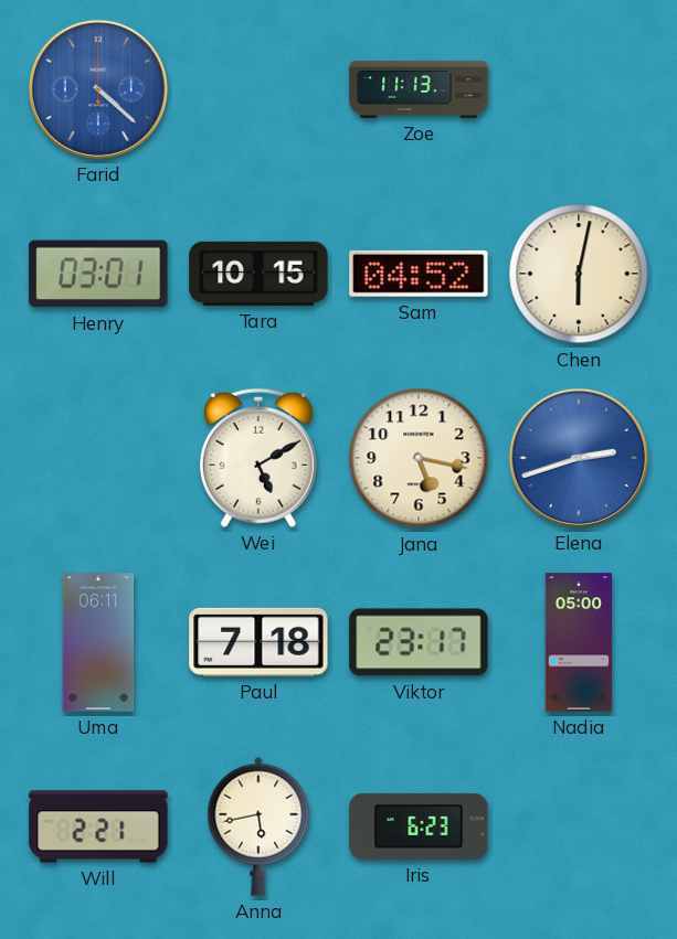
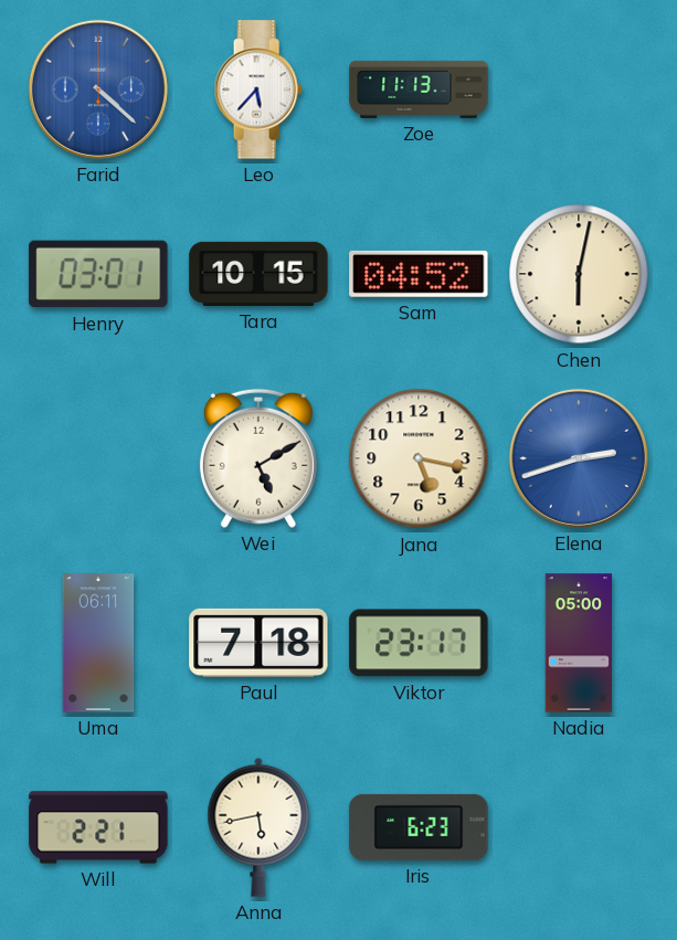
Leo: none -> 5:37 (258, 89)
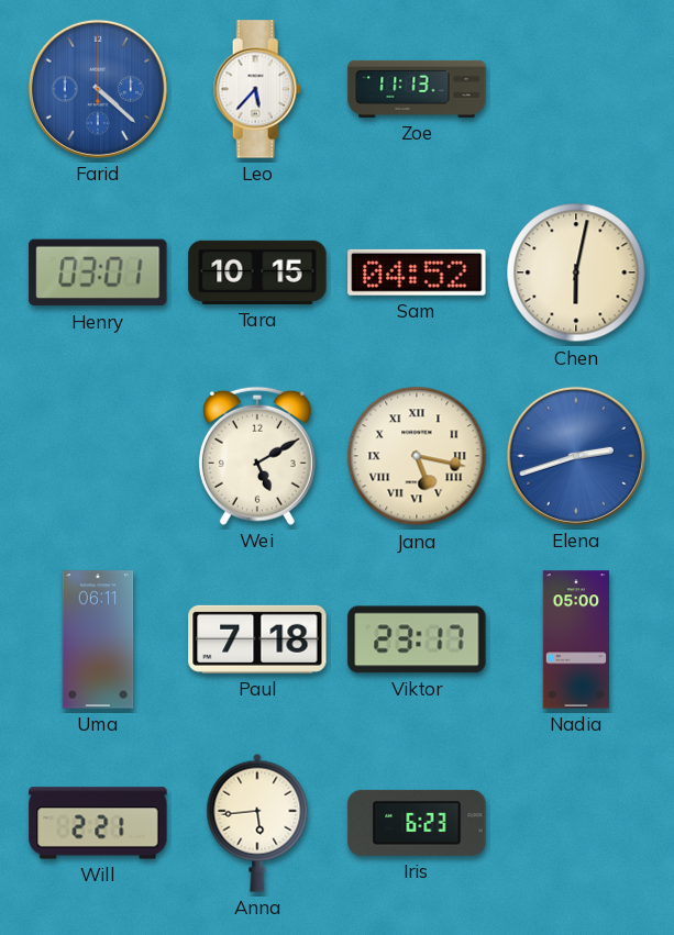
Jana numerals: Arabic -> Roman (417, 456)
Anna: 5:43 -> 5:44 (257, 823)
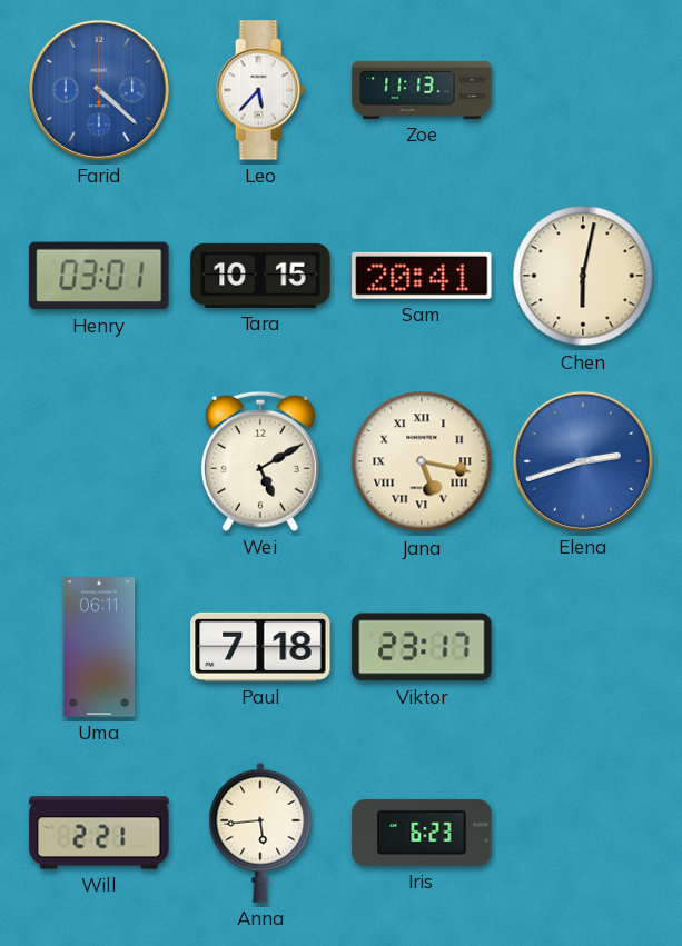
Sam: 04:52 -> 20:41 (422, 276)
Nadia: 05:00 -> none (575, 639)
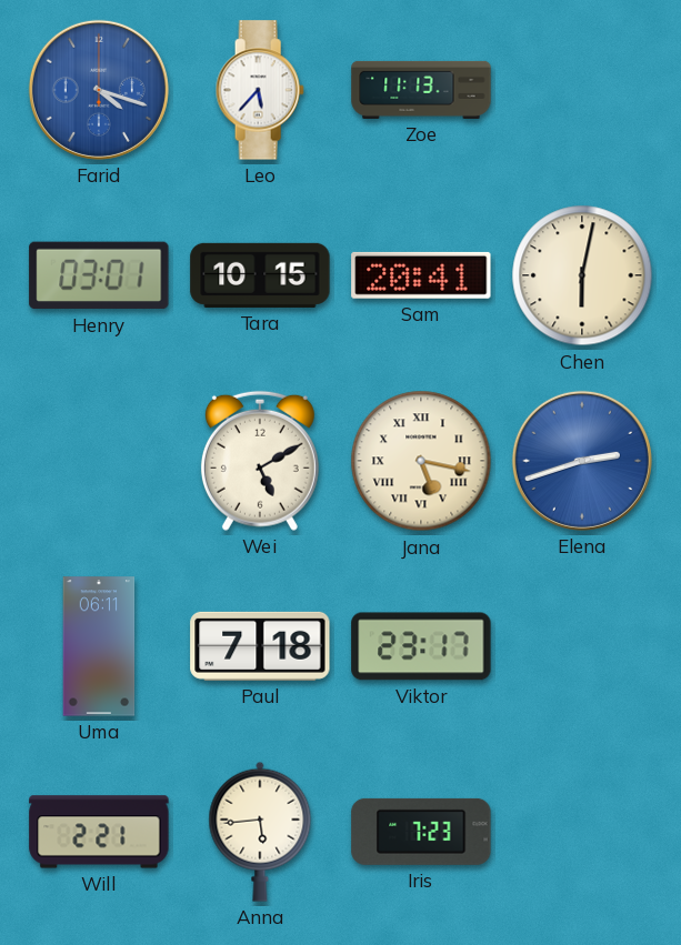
Farid: 4:22 -> 4:18 (99, 90)
Iris: 6:23 -> 7:23 (421, 832)
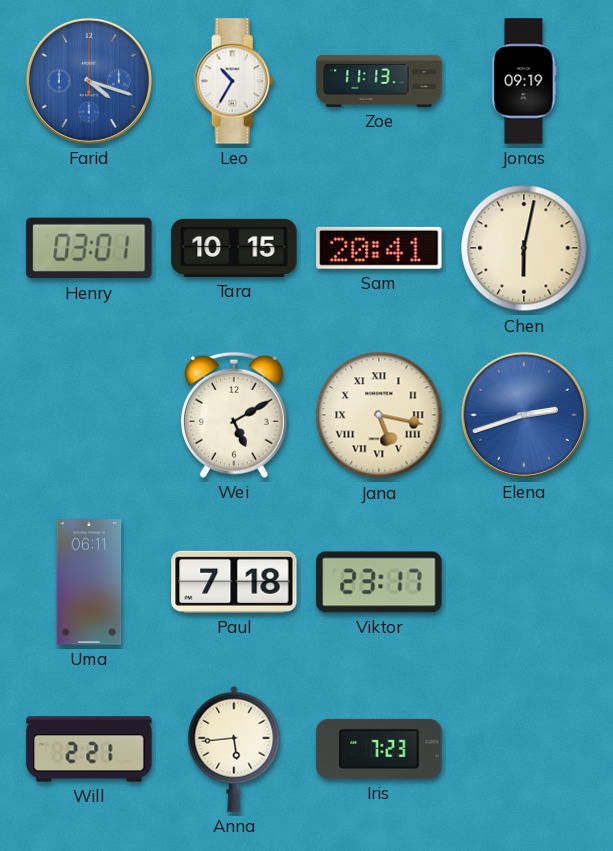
Leo: 5:37 -> 10:35 (234, 81)
Jonas: none -> 09:19 (524, 81)
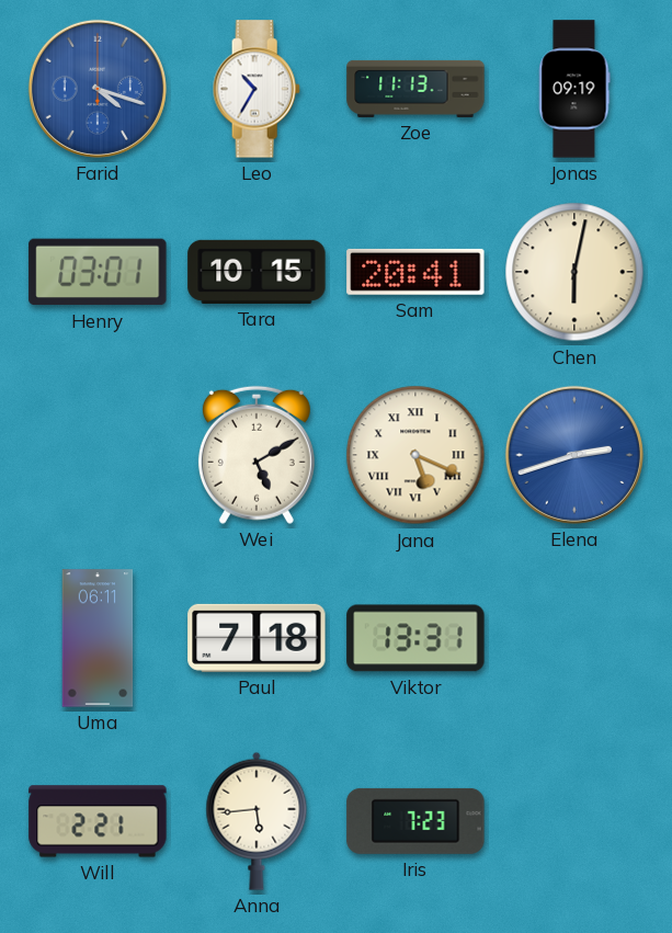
Jana: 5:17 -> 5:19 (415, 455)
Viktor: 23:17 -> 13:31 (415, 638)
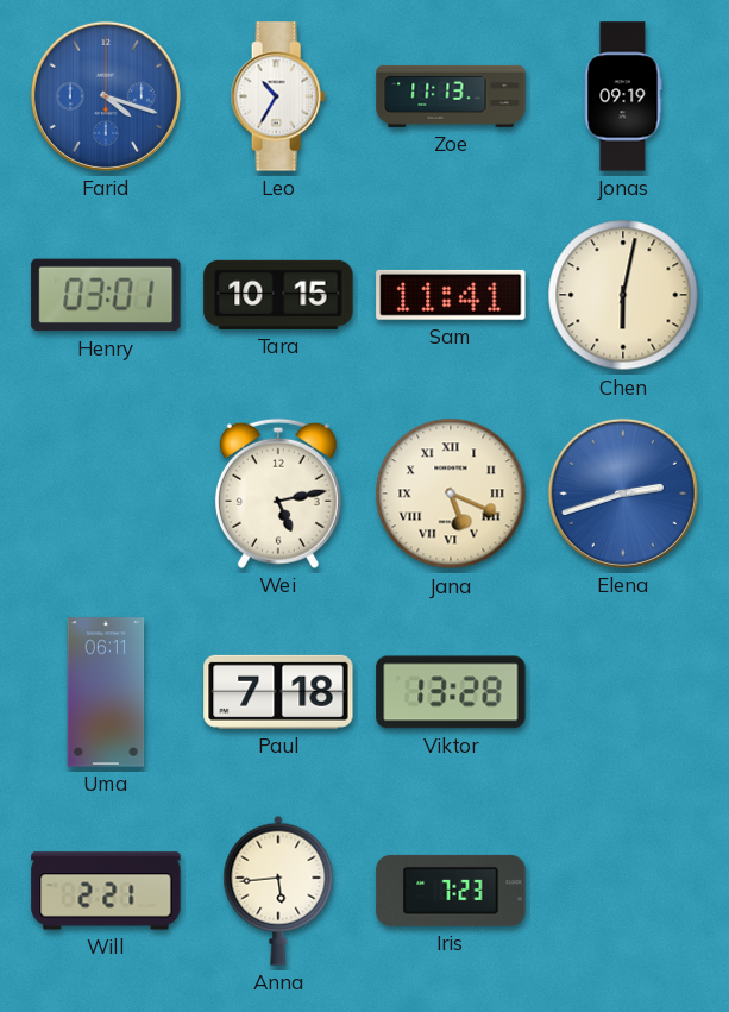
Sam: 20:41 -> 11:41 (451, 295)
Wei: 5:10 -> 5:13 (278, 494)
Viktor: 13:31 -> 13:28 (451, 692)
